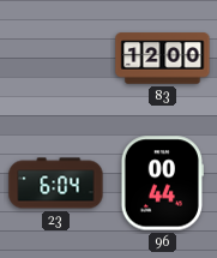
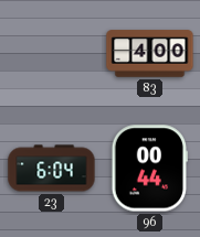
83: 12:00 -> 4:00 (150, 54)
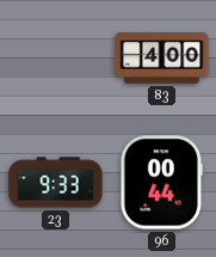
23: 6:04 -> 9:33 (56, 183)
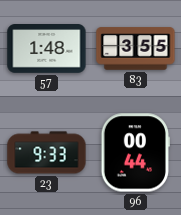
57: none -> 1:48 (47, 49)
83: 4:00 -> 3:55 (136, 49)
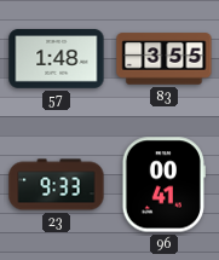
96: 00:44 -> 00:41 (163, 185)
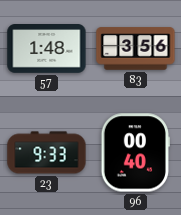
83: 3:55 -> 3:56 (136, 49)
96: 00:41 -> 00:40 (135, 153)
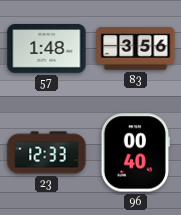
23: 9:33 -> 12:33 (47, 153)
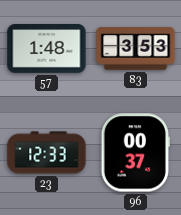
83: 3:56 -> 3:53 (136, 49)
96: 00:40 -> 00:37 (135, 153)
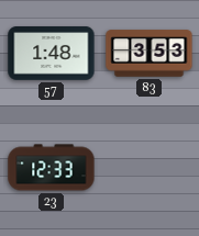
96: 00:37 -> none (135, 153)
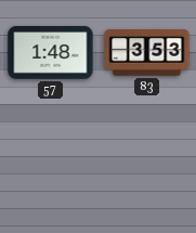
23: 12:33 -> none (52, 168)
